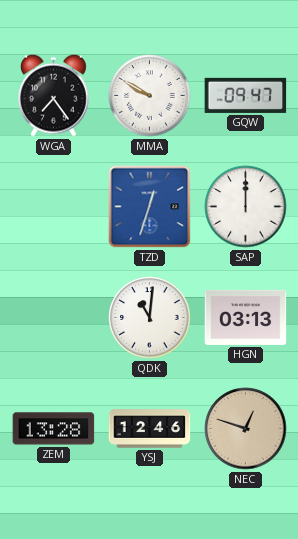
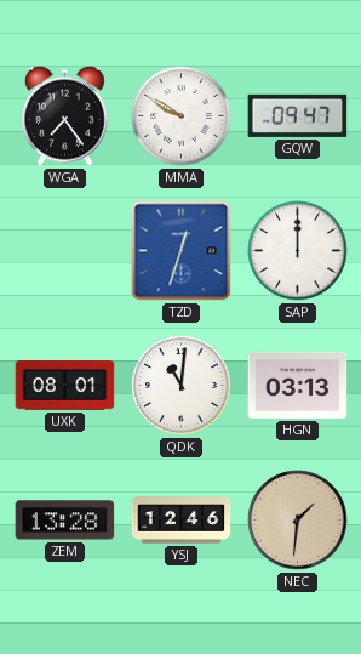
UXK: none -> 08:01 (65, 386)
NEC: 12:48 -> 1:31 (298, 521)
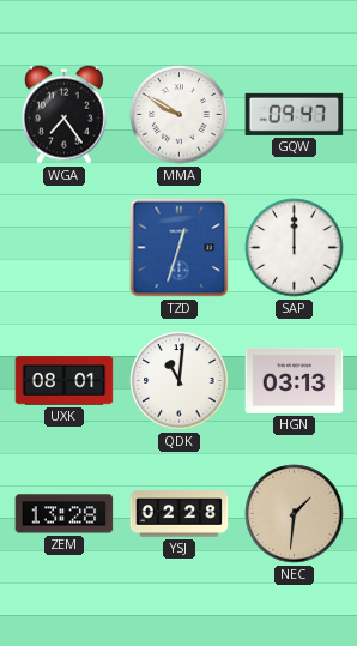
YSJ: 12:46 -> 02:28 (180, 514)
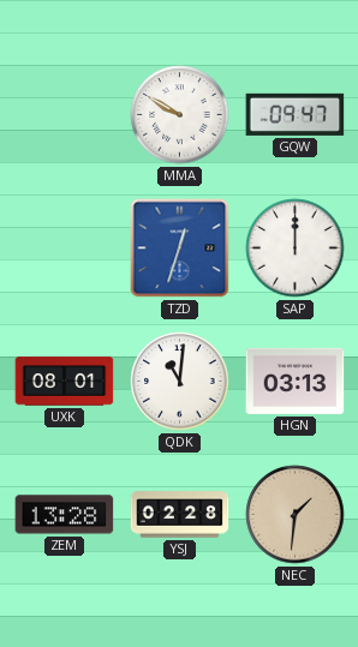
WGA: 7:24 -> none (65, 114)
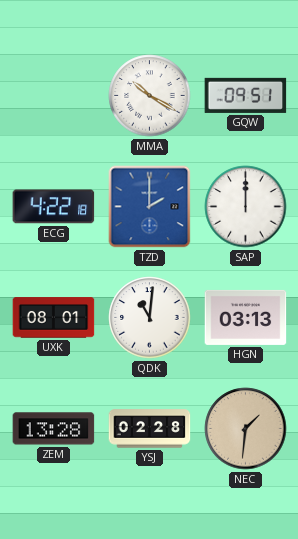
MMA: 9:50 -> 10:20 (150, 96)
GQW: 09:47 -> 09:51 (246, 95)
ECG: none -> 4:22 (54, 207)
TZD: 12:33 -> 2:00 (150, 207)
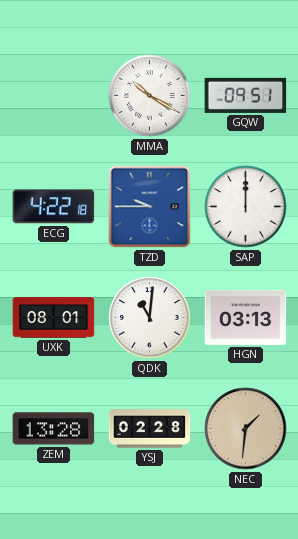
TZD: 2:00 -> 9:45 (150, 207)
